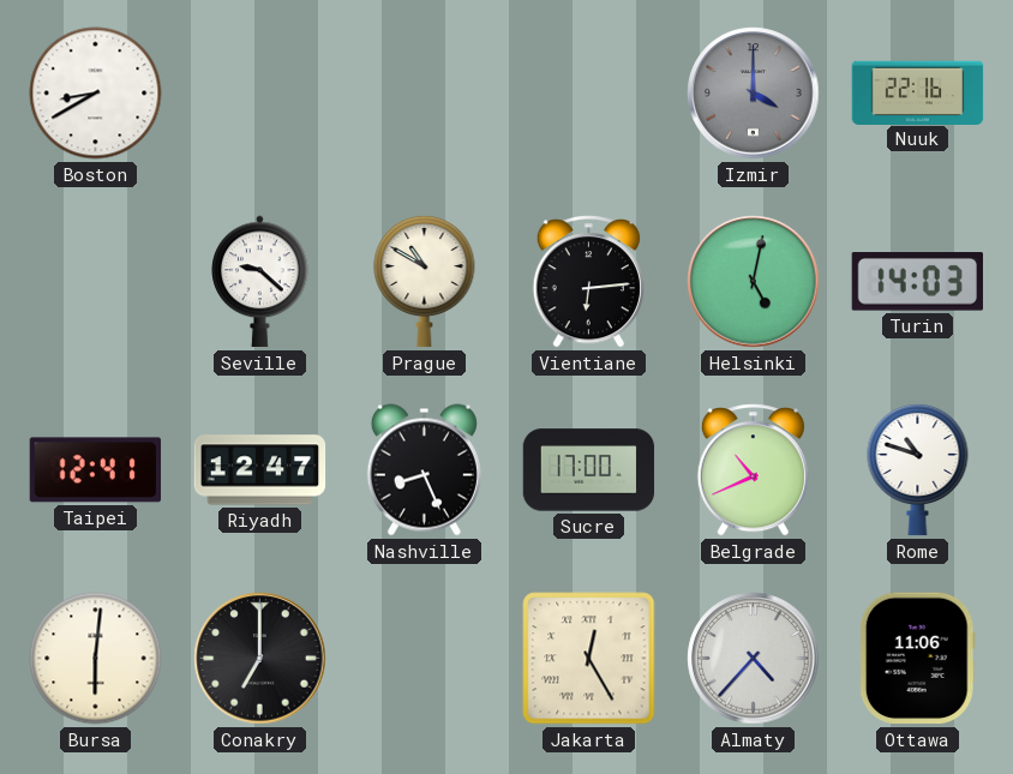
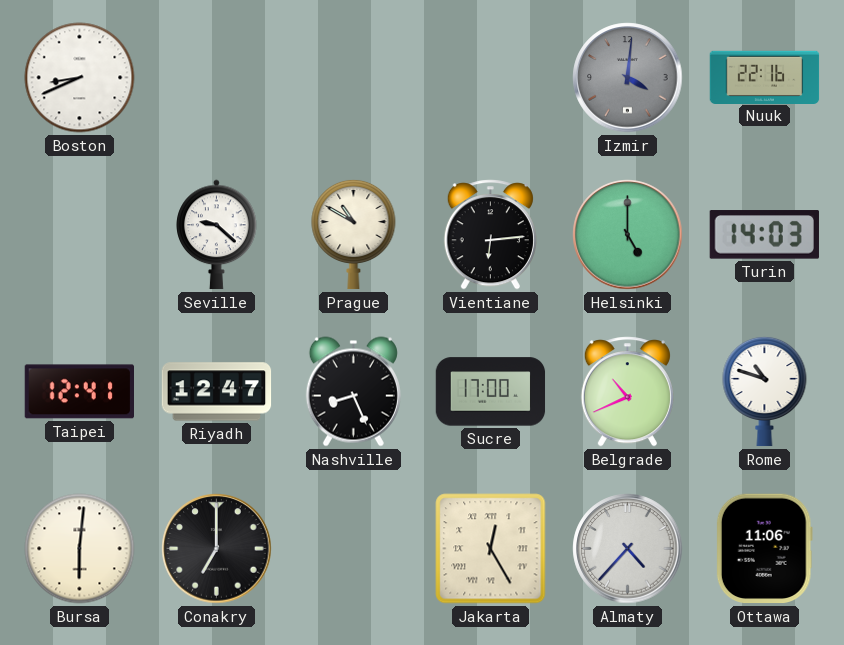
Boston: 8:40 -> 8:41 (80, 78)
Izmir: 4:00 -> 4:01 (628, 78)
Helsinki: 5:02 -> 5:00 (628, 235)
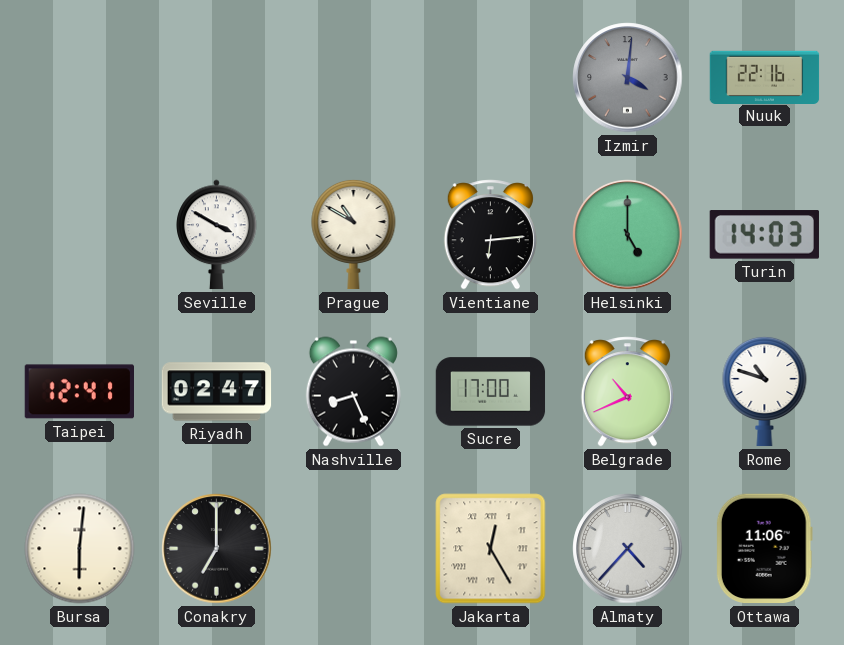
Boston: 8:41 -> none (80, 78)
Seville: 9:22 -> 3:50 (217, 235)
Riyadh: 12:47 -> 02:47 (217, 392)
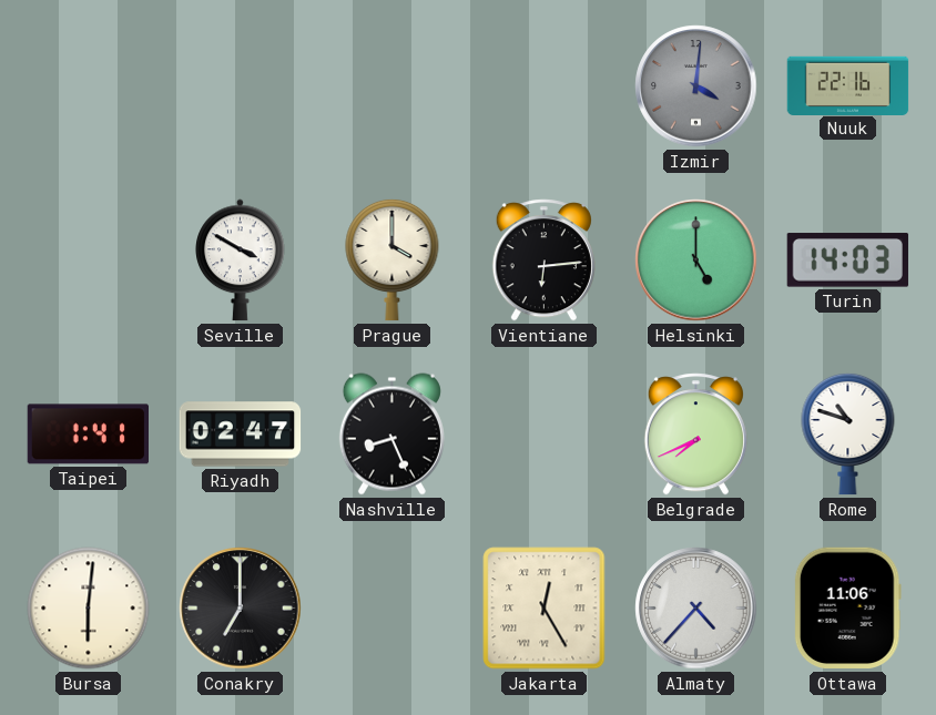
Prague: 10:50 -> 4:00 (393, 259)
Taipei: 12:41 -> 1:41 (88, 435)
Sucre: 17:00 -> none (491, 392)
Belgrade: 10:41 -> 7:41 (695, 435)
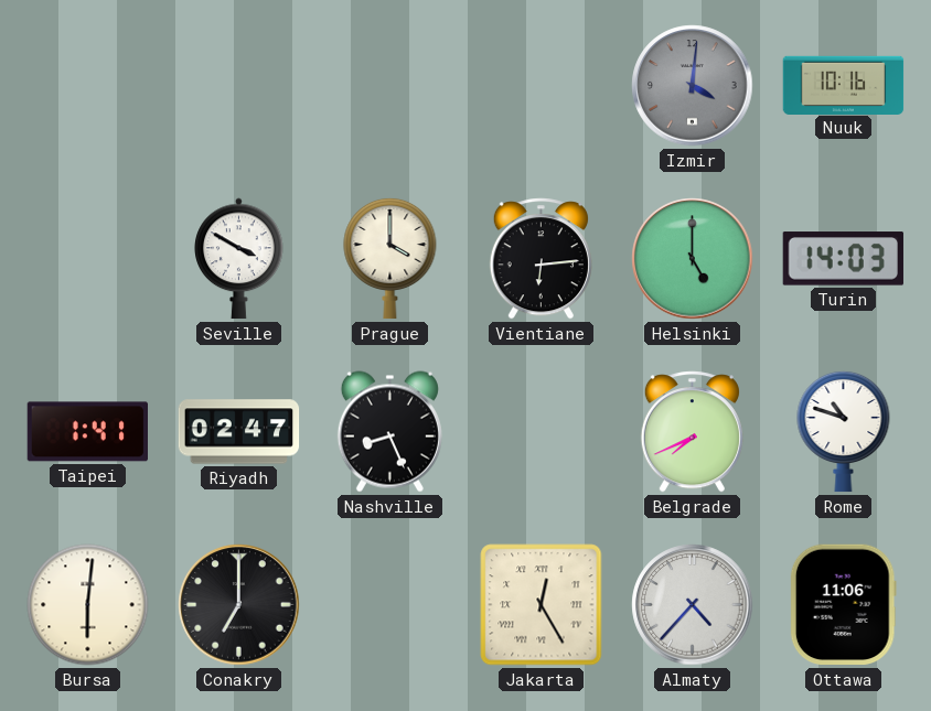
Nuuk: 22:16 -> 10:16 (844, 85)
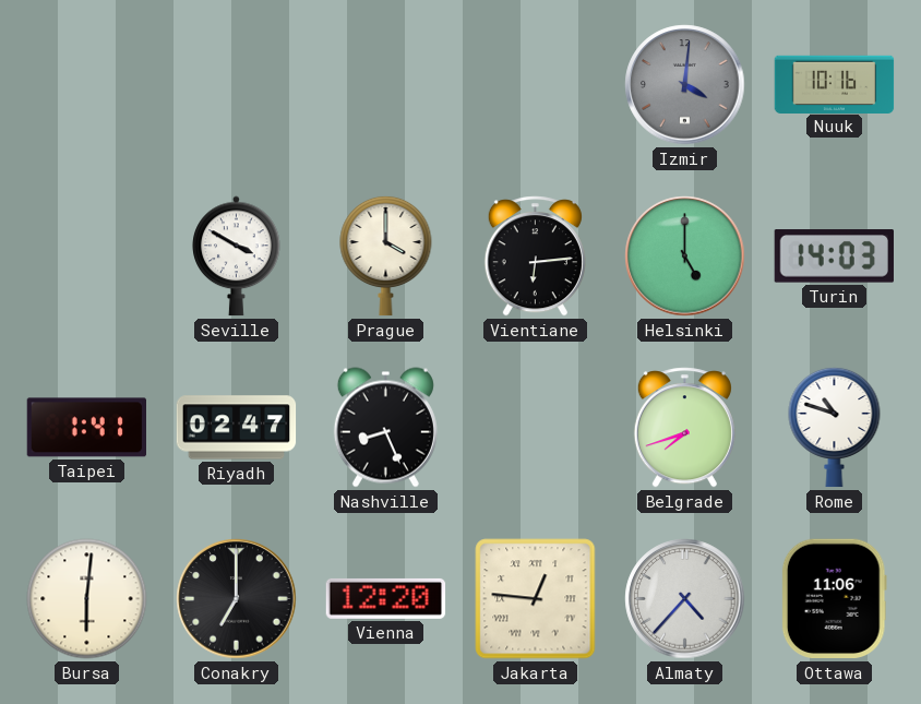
Belgrade: 7:41 -> 7:42 (684, 428)
Vienna: none -> 12:20 (386, 598)
Jakarta: 12:25 -> 12:46 (536, 599)
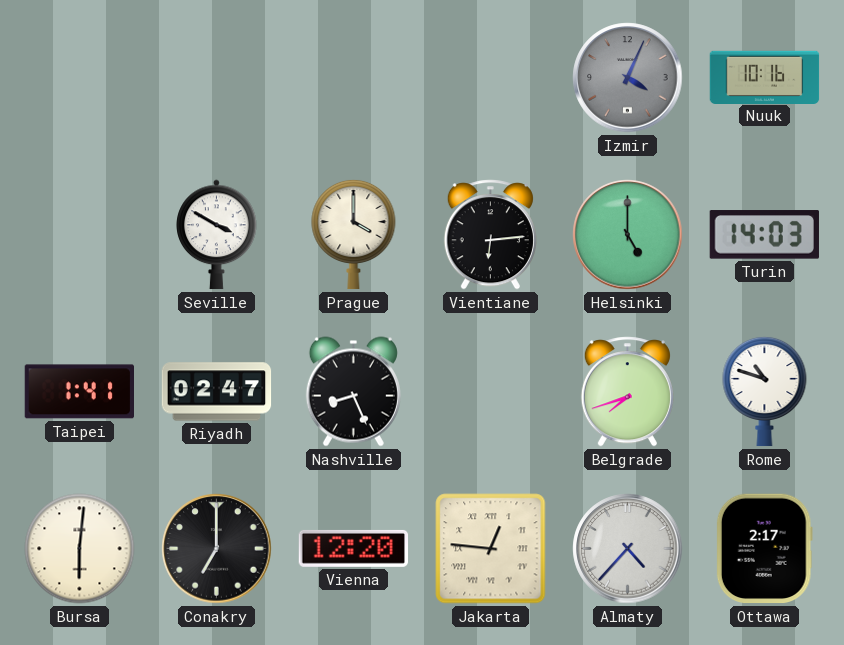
Izmir: 4:01 -> 4:04 (628, 78)
Ottawa: 11:06 -> 2:17 (764, 549)
